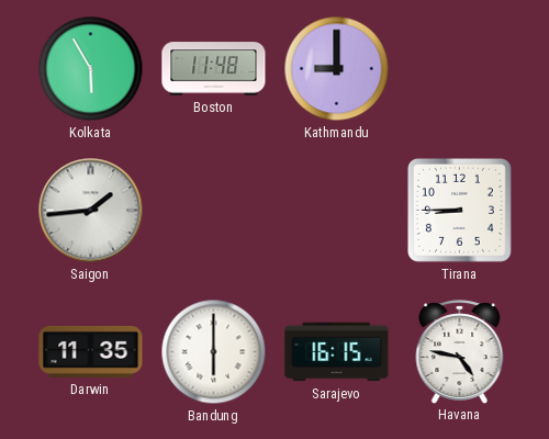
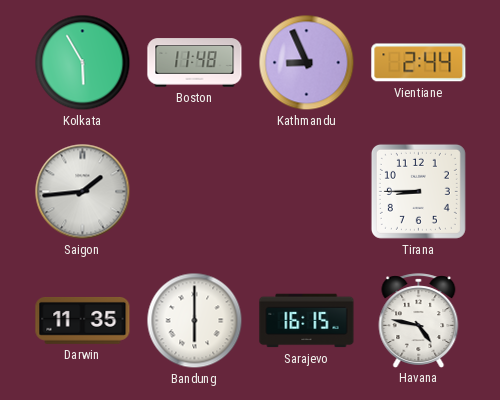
Kathmandu: 9:00 -> 8:56 (307, 63)
Vientiane: none -> 2:44 (419, 63)
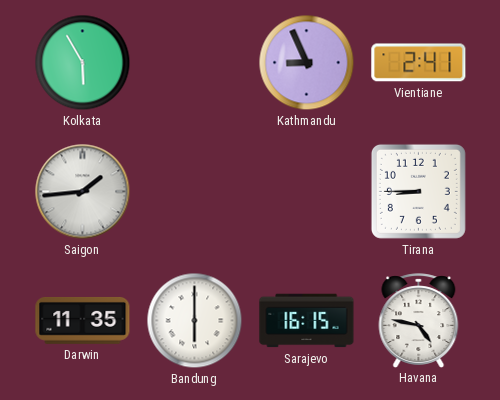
Boston: 11:48 -> none (195, 63)
Vientiane: 2:44 -> 2:41 (419, 63)
